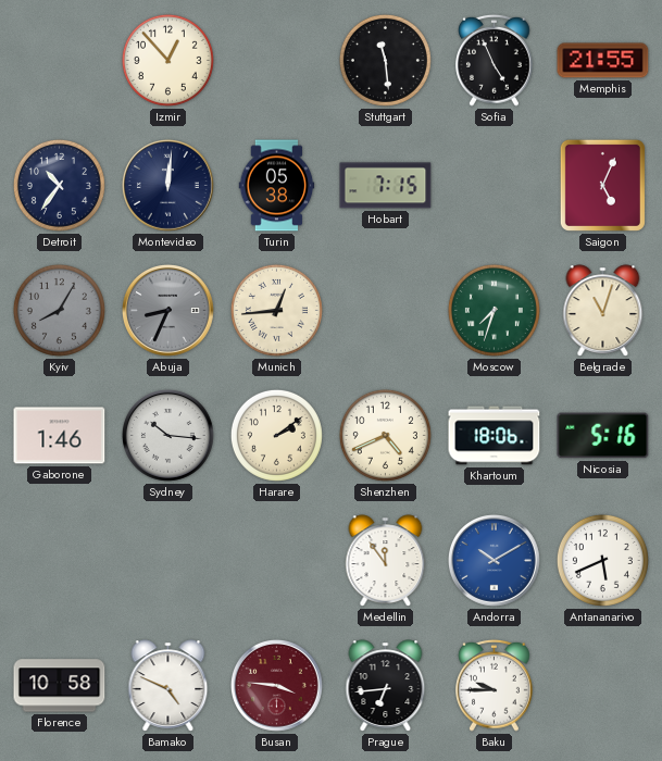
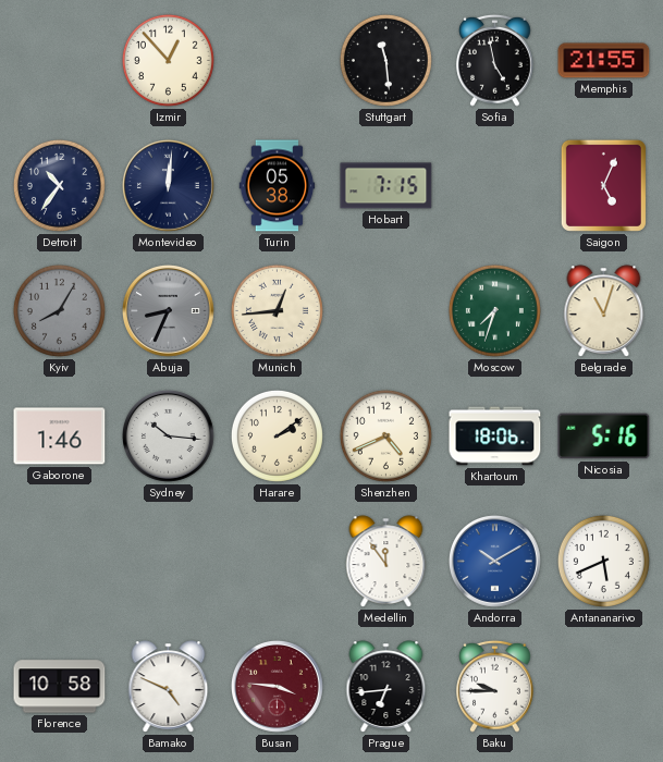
Sofia: 4:56 -> 4:58 (495, 60)
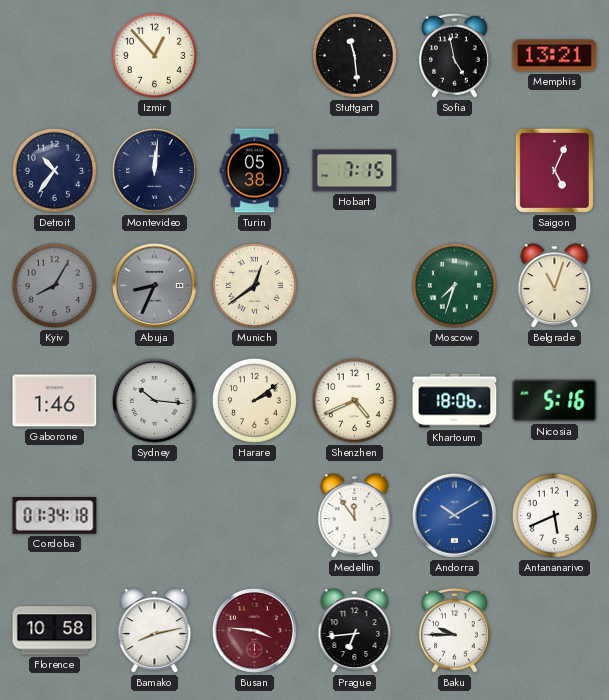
Memphis: 21:55 -> 13:21 (555, 56)
Munich: 12:44 -> 12:39 (254, 285)
Cordoba: none -> 01:34 (55, 516)
Bamako: 4:49 -> 8:13 (155, 631)
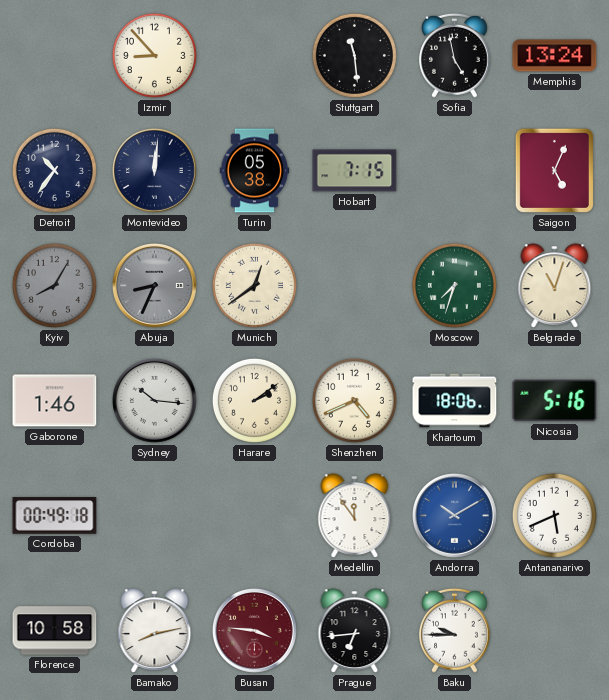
Izmir: 12:53 -> 8:53 (154, 55)
Memphis: 13:21 -> 13:24 (555, 56)
Cordoba: 01:34 -> 00:49 (55, 516)
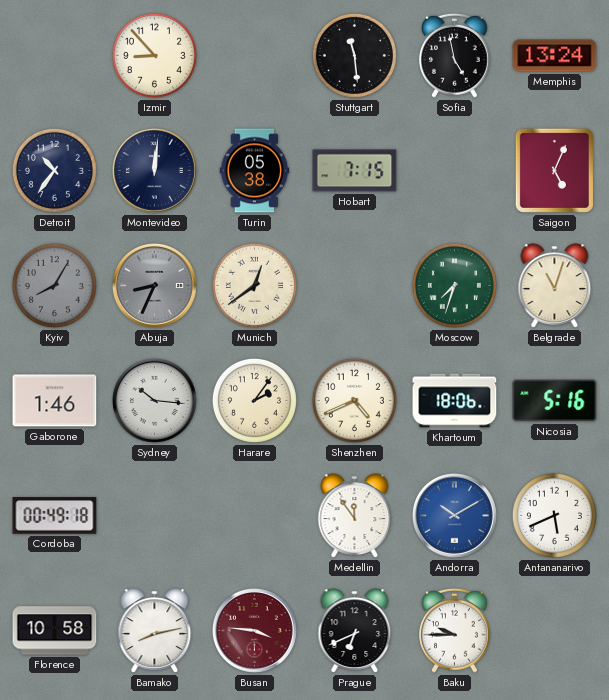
Harare: 2:09 -> 2:06 (254, 400)
Prague: 6:44 -> 6:41 (355, 631)
